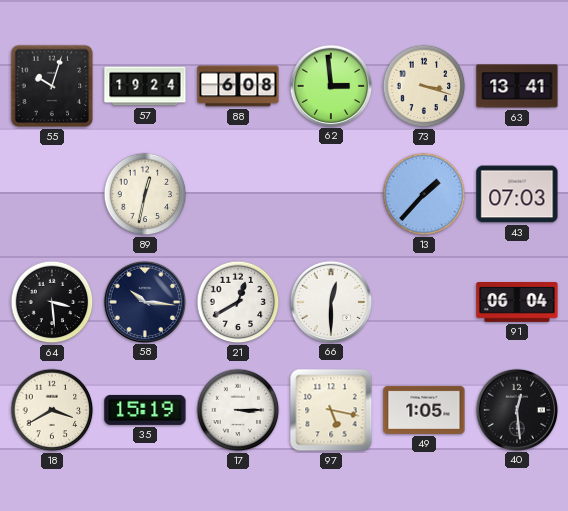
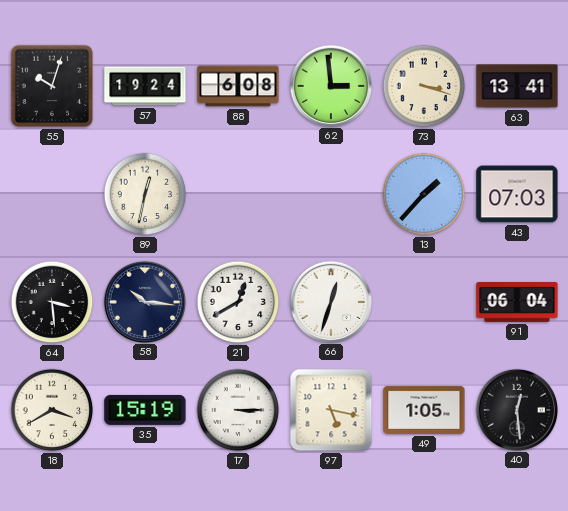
66: 12:30 -> 12:33 (330, 301)
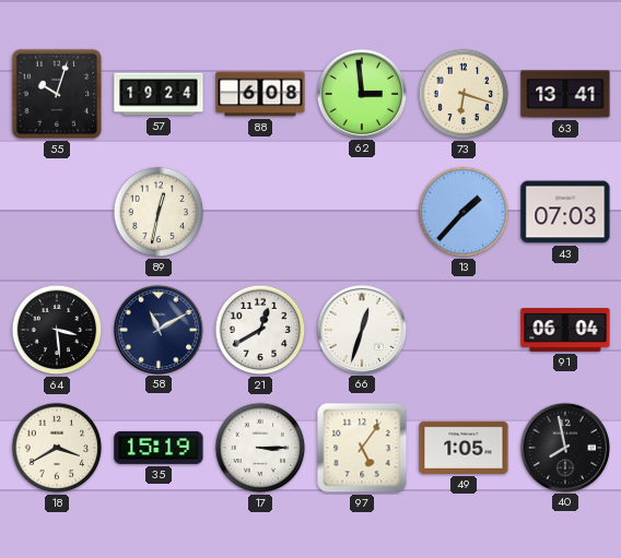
73: 3:18 -> 6:18 (464, 94)
58: 10:16 -> 11:10 (157, 329)
97: 5:17 -> 5:06 (362, 448)
40: 12:29 -> 7:58 (564, 447)
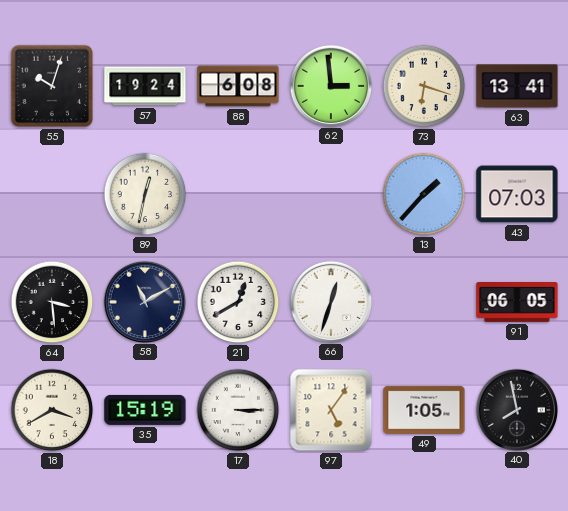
91: 06:04 -> 06:05 (517, 303)
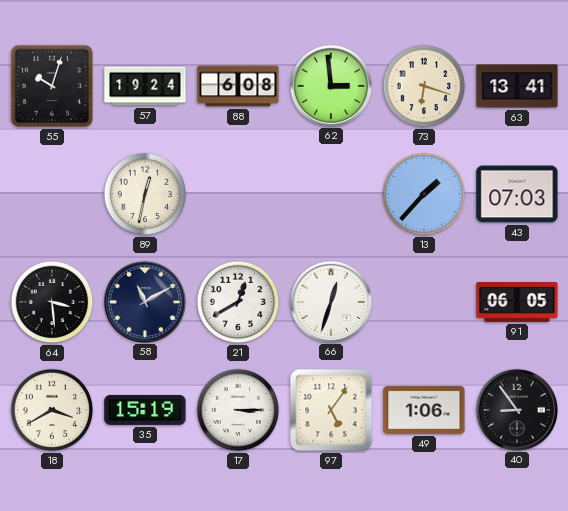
49: 1:05 -> 1:06 (424, 410)
40: 7:58 -> 8:54 (516, 409)
